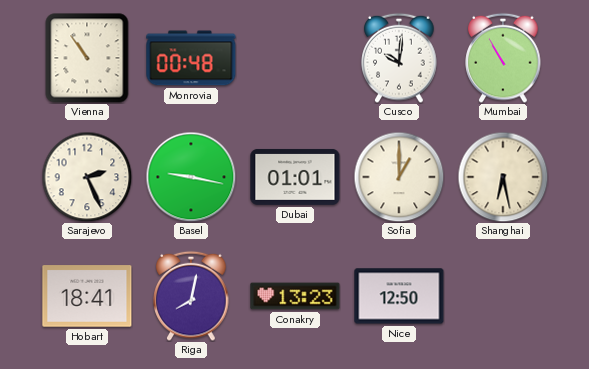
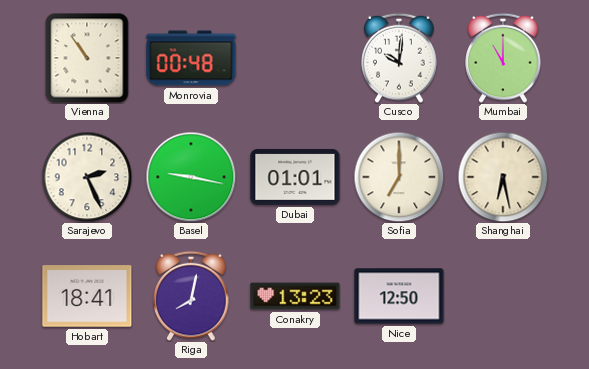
Mumbai: 10:55 -> 11:00 (503, 58)
Sofia: 1:00 -> 7:00 (399, 177)
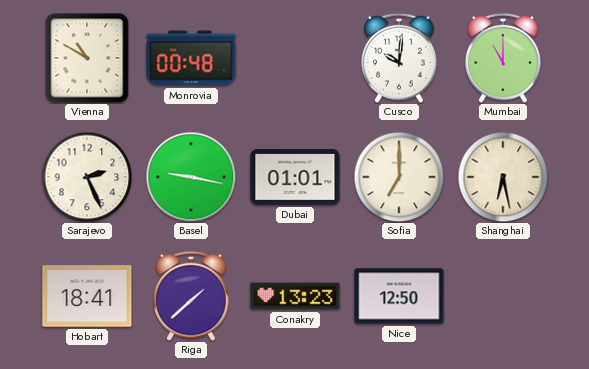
Vienna: 10:54 -> 10:50 (87, 58)
Riga: 8:02 -> 1:38 (191, 296)
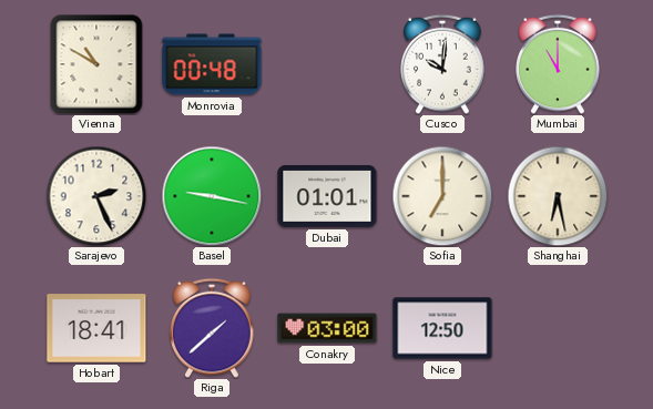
Conakry: 13:23 -> 03:00 (327, 328)
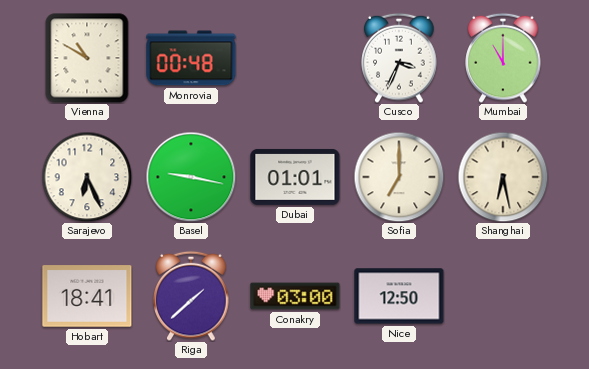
Cusco: 10:01 -> 3:34 (399, 58)
Sarajevo: 2:26 -> 6:26 (87, 177)
